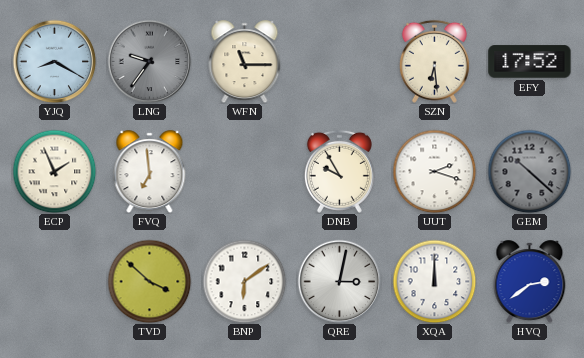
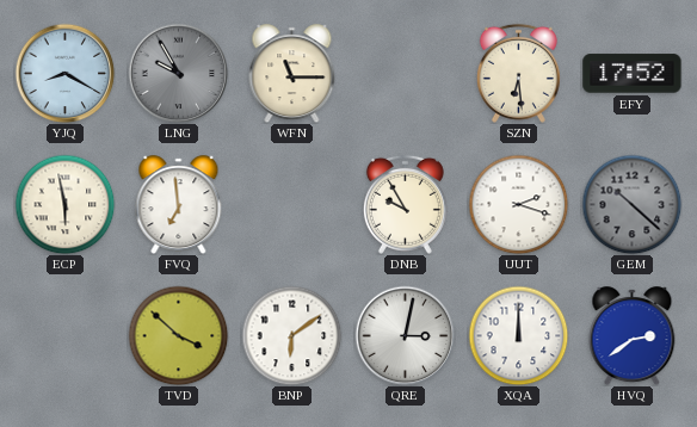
LNG: 9:36 -> 9:55 (178, 73)
ECP: 1:56 -> 5:58 (64, 204)
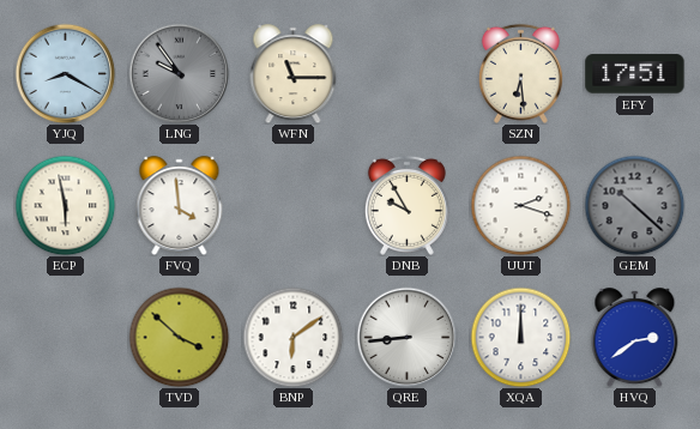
LNG: 9:55 -> 9:54 (179, 73)
EFY: 17:52 -> 17:51 (635, 74)
FVQ: 6:59 -> 3:59 (180, 206)
QRE: 3:02 -> 8:44 (406, 337)
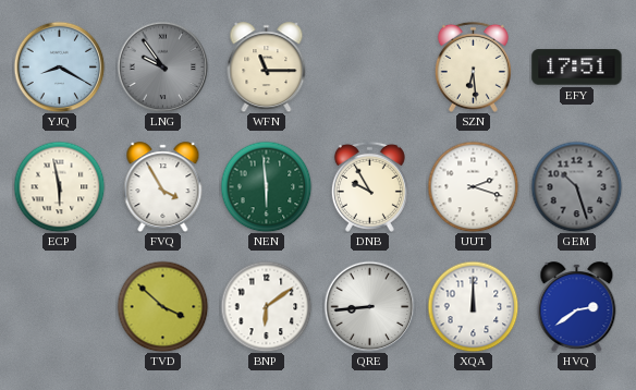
FVQ: 3:59 -> 3:55 (163, 187)
NEN: none -> 5:59 (266, 186)
GEM: 10:22 -> 10:27 (576, 186)
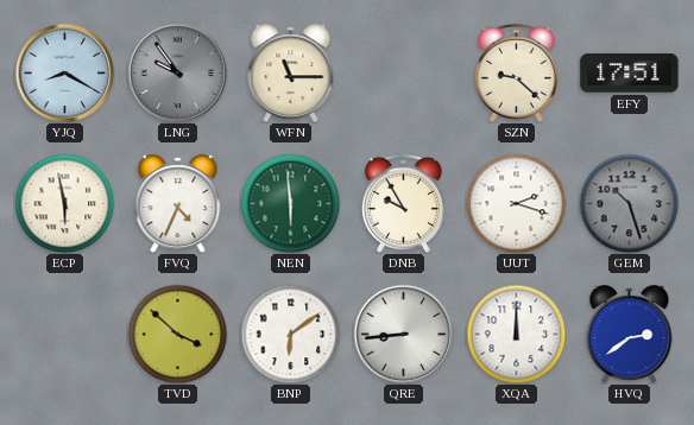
SZN: 6:29 -> 9:22 (516, 72)
FVQ: 3:55 -> 4:34 (178, 204)
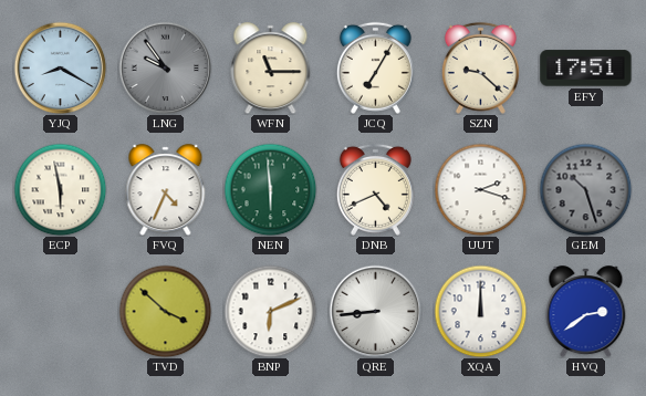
JCQ: none -> 7:05 (375, 67)
DNB: 9:55 -> 4:41 (375, 189)
BNP: 6:09 -> 6:11 (270, 311)
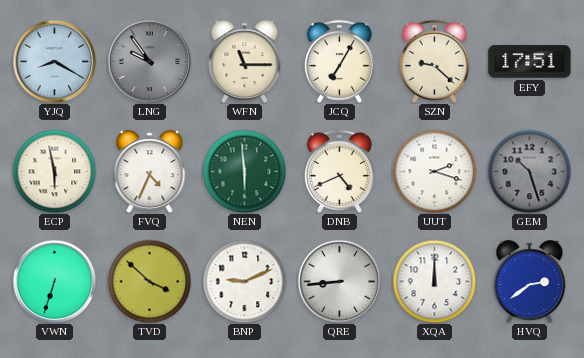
VWN: none -> 6:33 (54, 281)
BNP: 6:11 -> 9:11 (244, 281)
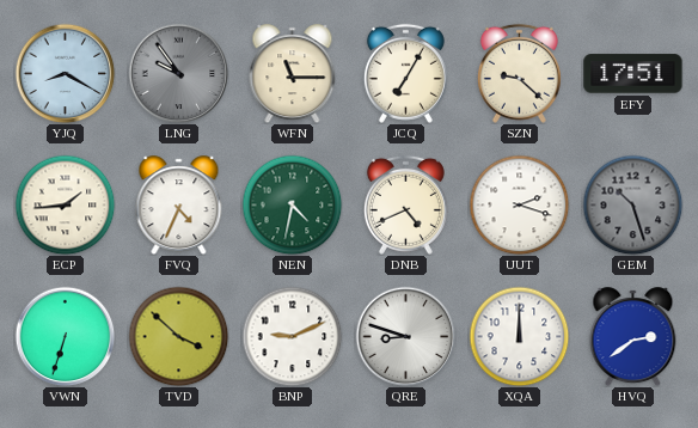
ECP: 5:58 -> 1:44 (65, 204)
NEN: 5:59 -> 4:32 (292, 204)
QRE: 8:44 -> 8:48 (405, 336)
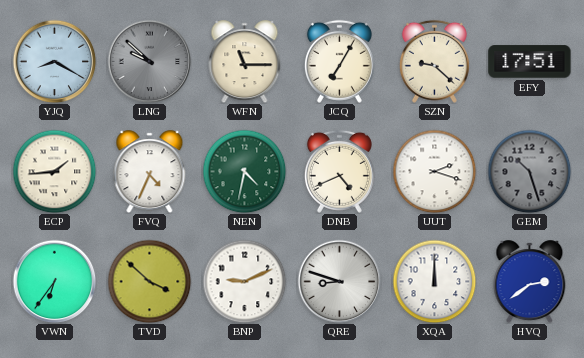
LNG: 9:54 -> 9:52 (149, 61)
VWN: 6:33 -> 6:36 (54, 281)
